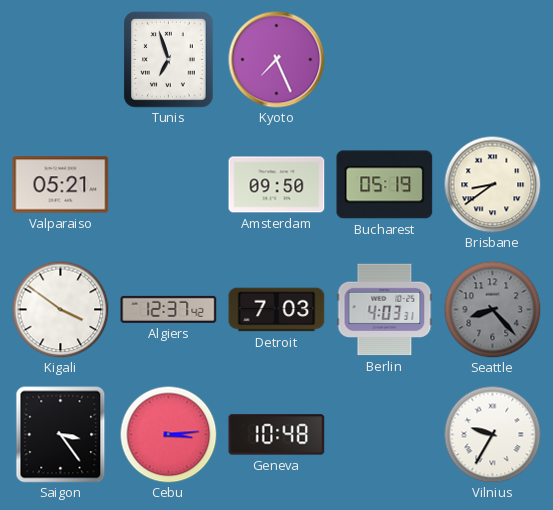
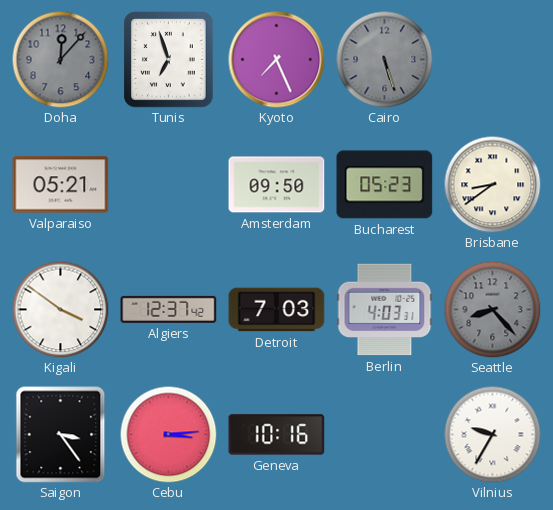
Doha: none -> 12:07 (60, 59)
Cairo: none -> 5:27 (384, 59)
Bucharest: 05:19 -> 05:23 (385, 185)
Geneva: 10:48 -> 10:16 (277, 435)
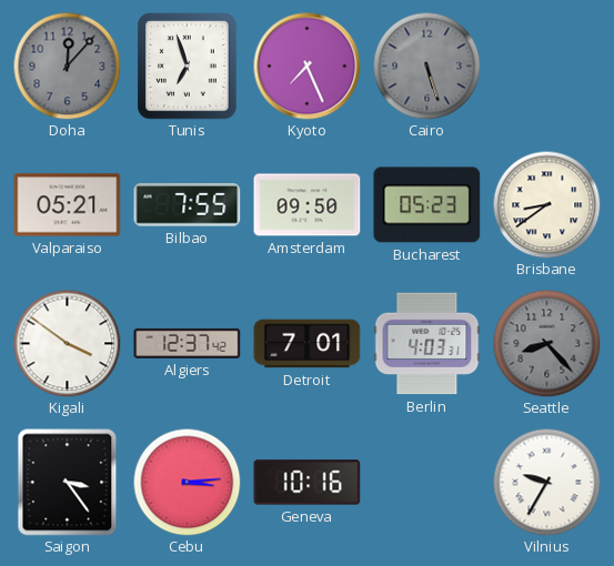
Bilbao: none -> 7:55 (188, 205)
Detroit: 7:03 -> 7:01 (308, 344)
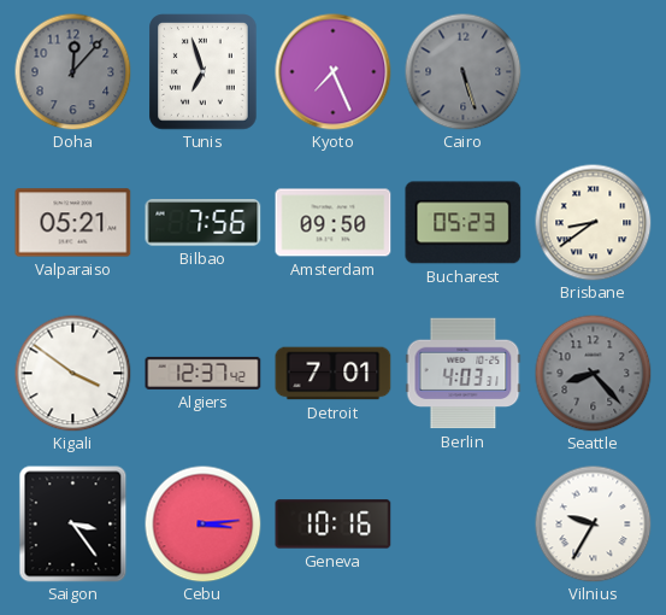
Bilbao: 7:55 -> 7:56 (204, 223)
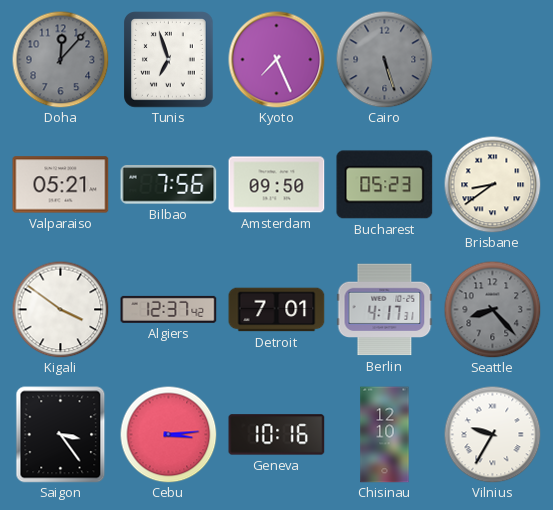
Berlin: 4:03 -> 4:17 (385, 310)
Chisinau: none -> 12:10 (385, 435)
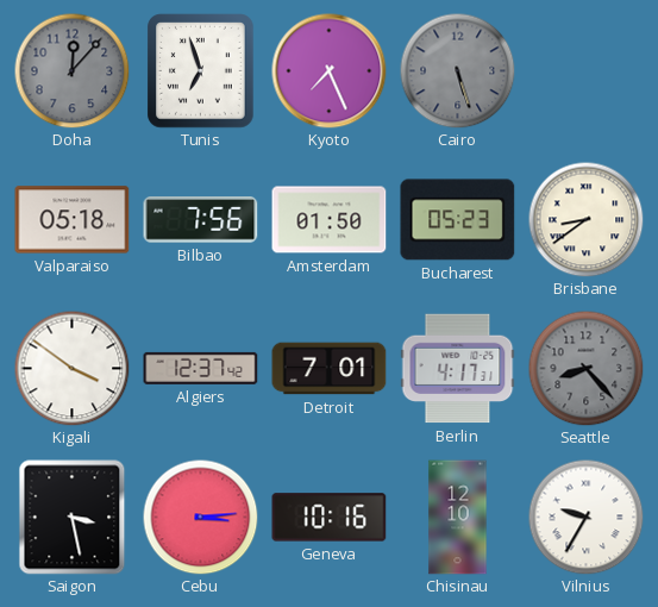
Valparaiso: 05:21 -> 05:18 (73, 220)
Amsterdam: 09:50 -> 01:50 (330, 220)
Saigon: 3:24 -> 3:28 (73, 518)
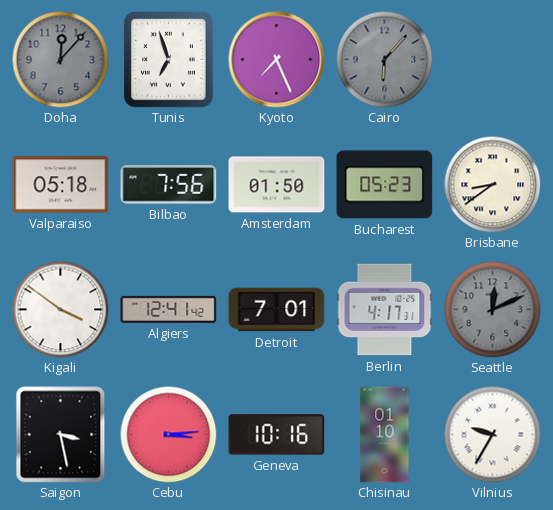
Cairo: 5:27 -> 6:07 (384, 59)
Algiers: 12:37 -> 12:41 (169, 309)
Seattle: 8:23 -> 12:11 (492, 309)
Chisinau: 12:10 -> 01:10 (385, 435)
